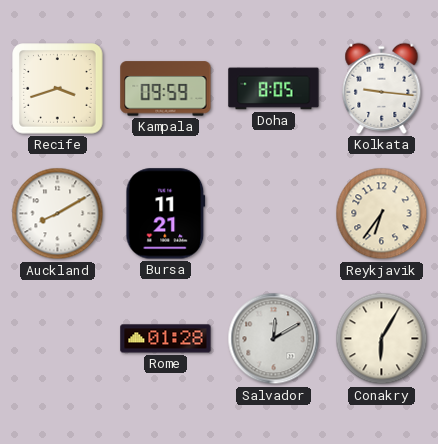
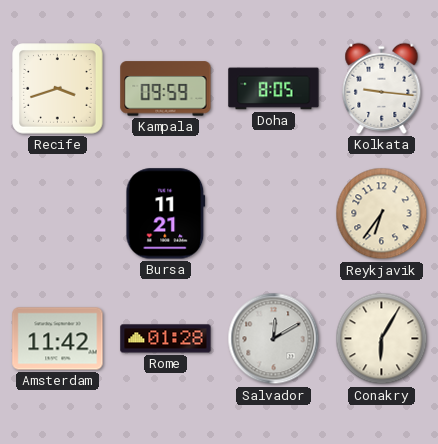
Auckland: 8:10 -> none (58, 214)
Amsterdam: none -> 11:42 (58, 339)
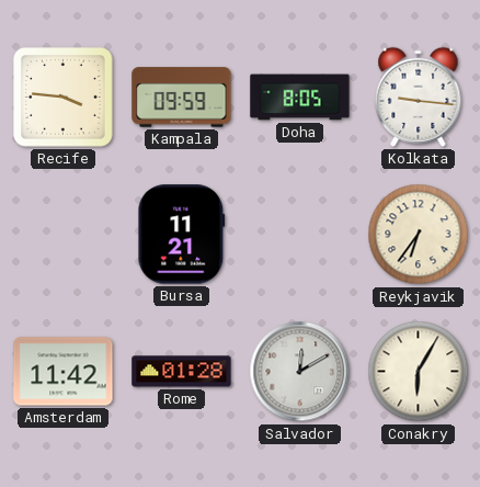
Recife: 3:42 -> 3:46 (64, 98)
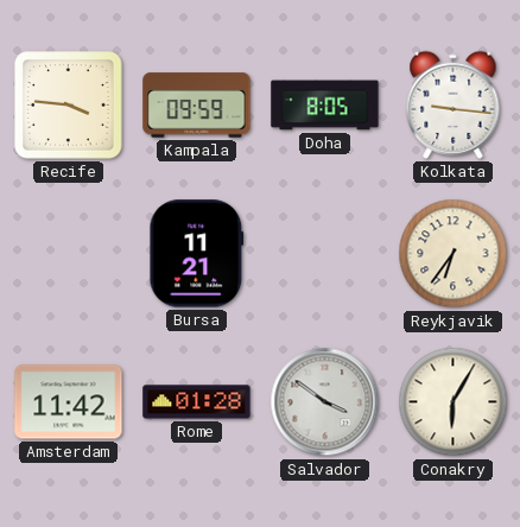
Salvador: 12:10 -> 3:51 (325, 402)
